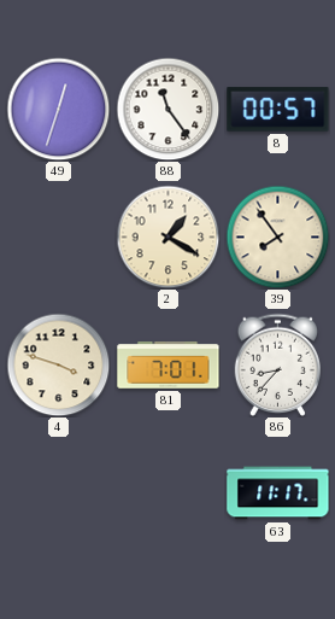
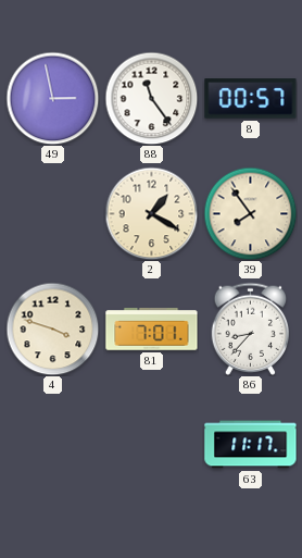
49: 12:33 -> 2:58 (52, 98)
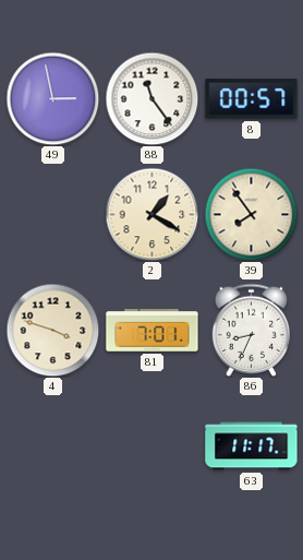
86: 8:37 -> 8:34 (252, 330)
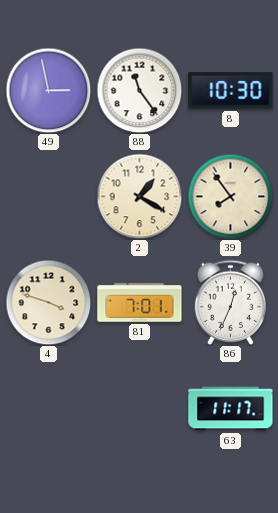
8: 00:57 -> 10:30 (231, 91)
86: 8:34 -> 12:34 (231, 302)
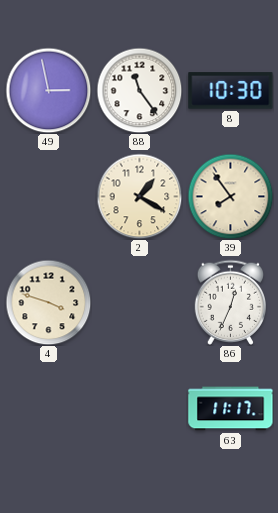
81: 7:01 -> none (140, 303)
